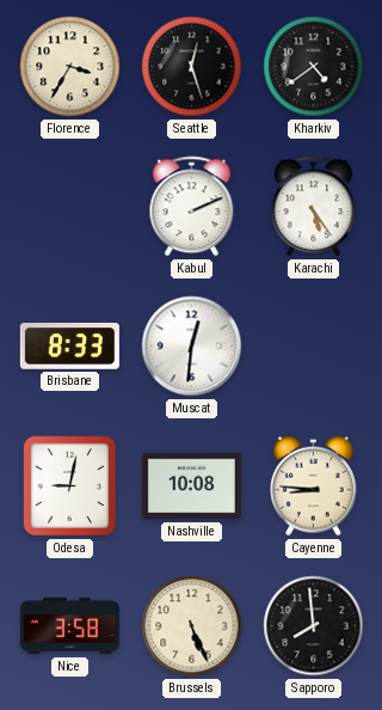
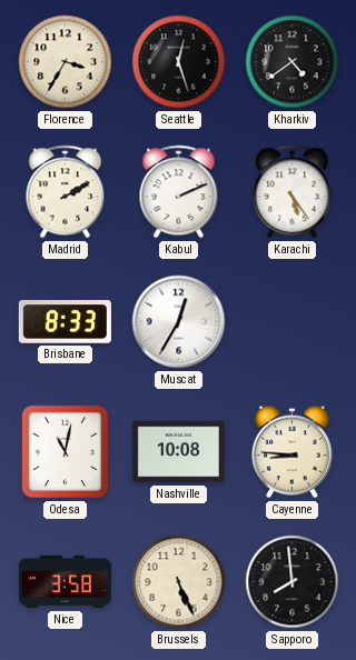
Madrid: none -> 2:10 (66, 192)
Muscat: 12:31 -> 12:35 (179, 322)
Odesa: 9:02 -> 11:02 (65, 452)
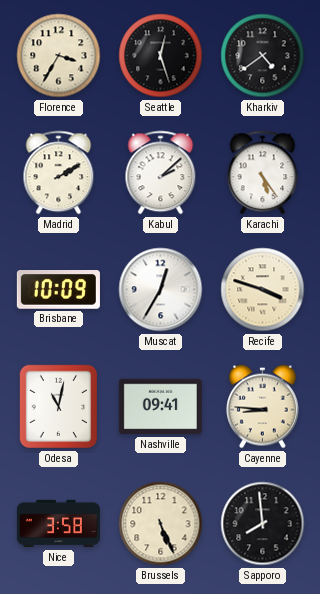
Kabul: 2:11 -> 2:08 (161, 173)
Brisbane: 8:33 -> 10:09 (58, 290)
Recife: none -> 3:48 (263, 290)
Nashville: 10:08 -> 09:41 (160, 407)
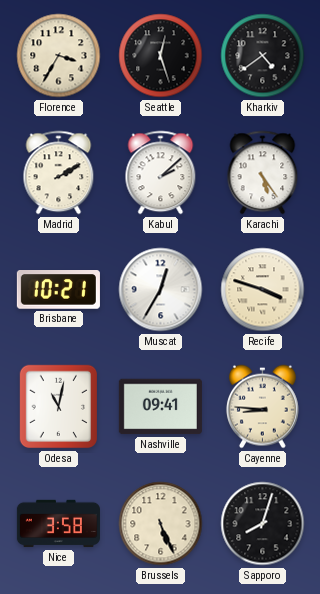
Brisbane: 10:09 -> 10:21 (58, 290)
Sapporo: 7:59 -> 8:03 (263, 524)
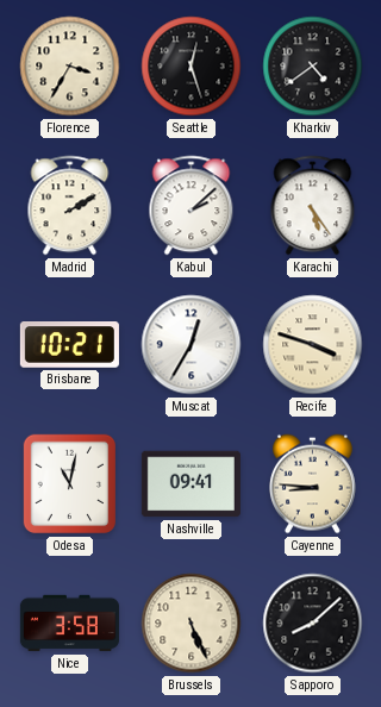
Sapporo: 8:03 -> 8:08 (313, 624)
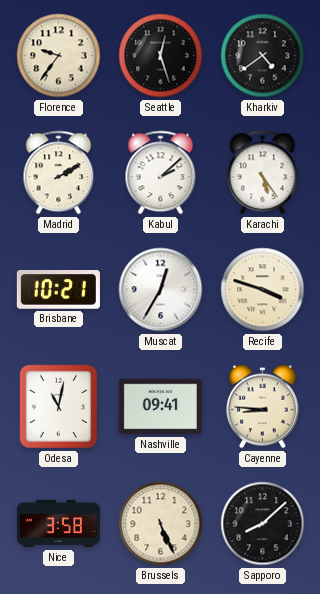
Florence: 3:35 -> 9:36 (59, 56)
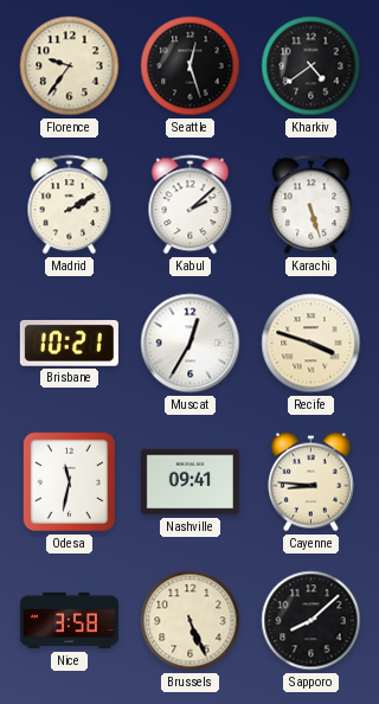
Karachi: 5:24 -> 5:27 (311, 205)
Odesa: 11:02 -> 11:32 (69, 482)
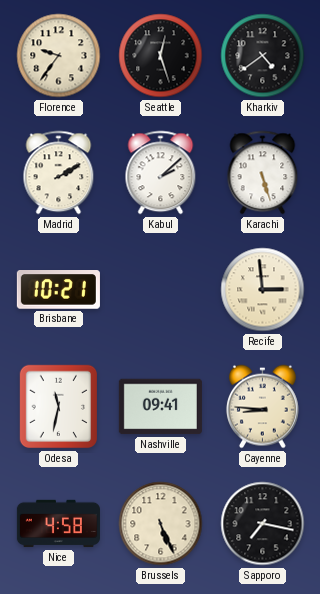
Muscat: 12:35 -> none (191, 344)
Recife: 3:48 -> 2:59 (263, 290)
Nice: 3:58 -> 4:58 (58, 524)
Sapporo: 8:08 -> 7:17 (263, 524)
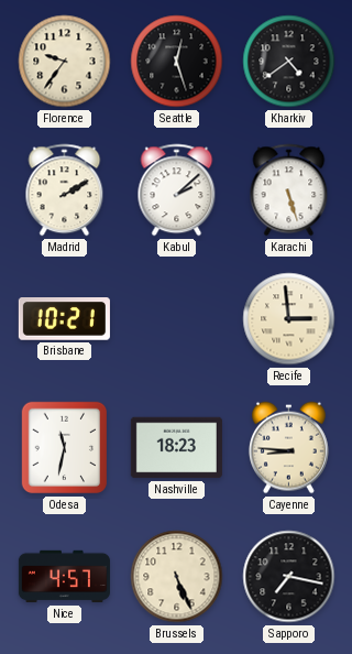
Nashville: 09:41 -> 18:23 (176, 448)
Nice: 4:58 -> 4:57 (64, 577)
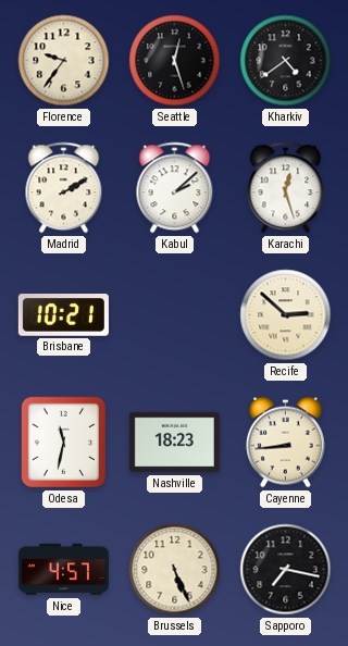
Karachi: 5:27 -> 12:27 (286, 188)
Recife: 2:59 -> 2:52 (286, 315)
Cayenne: 8:46 -> 8:44 (285, 443)
